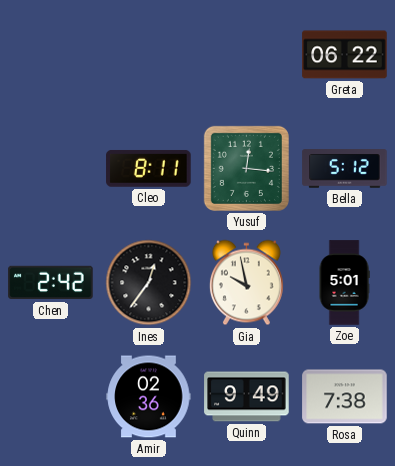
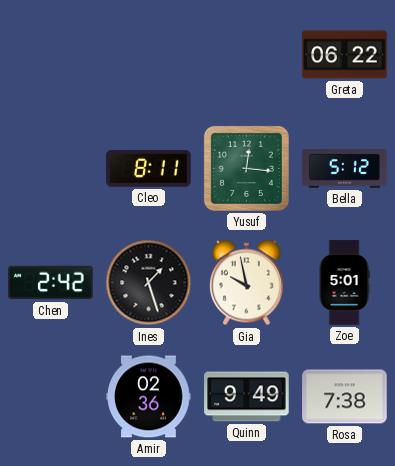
Ines: 12:36 -> 1:27 (149, 283)
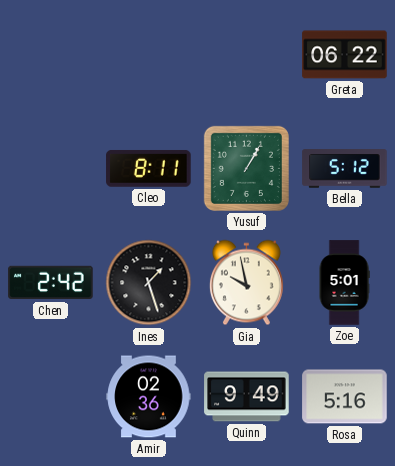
Yusuf: 12:16 -> 1:05 (246, 168)
Rosa: 7:38 -> 5:16 (345, 397)
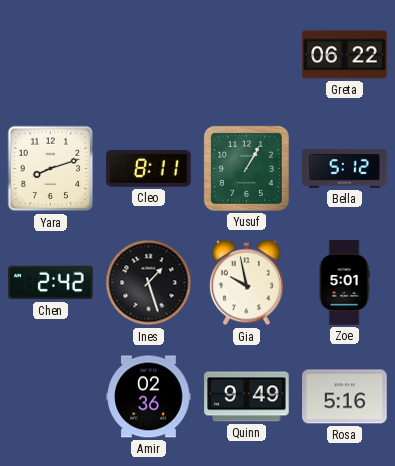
Yara: none -> 8:12 (51, 169)
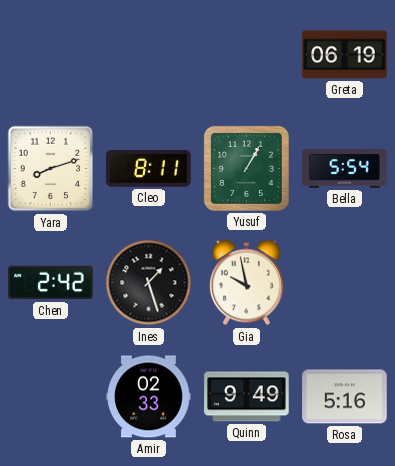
Greta: 06:22 -> 06:19 (345, 55)
Bella: 5:12 -> 5:54 (345, 169)
Zoe: 5:01 -> none (344, 283)
Amir: 02:36 -> 02:33 (149, 397)
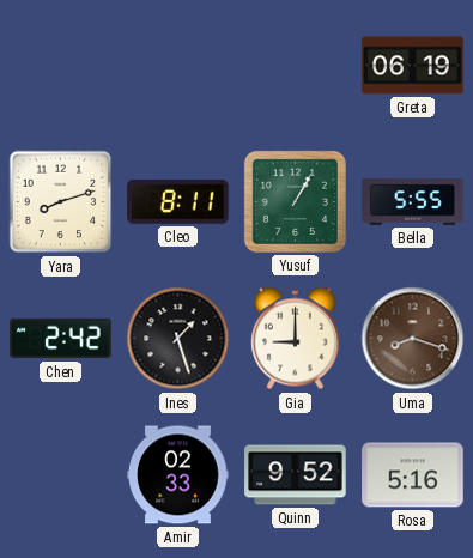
Bella: 5:54 -> 5:55 (413, 202)
Gia: 9:58 -> 9:00 (295, 339)
Uma: none -> 8:18 (413, 339)
Quinn: 9:49 -> 9:52 (296, 475)
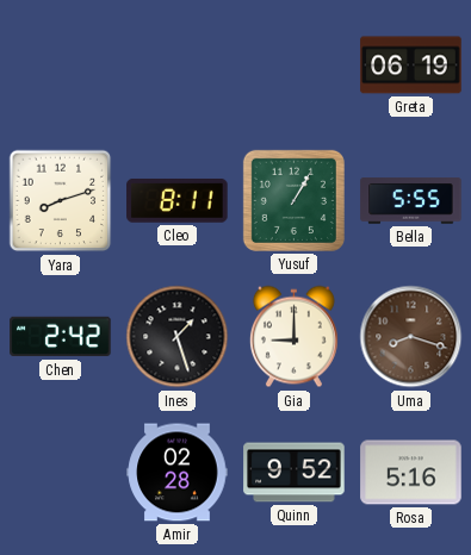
Amir: 02:33 -> 02:28 (178, 473)
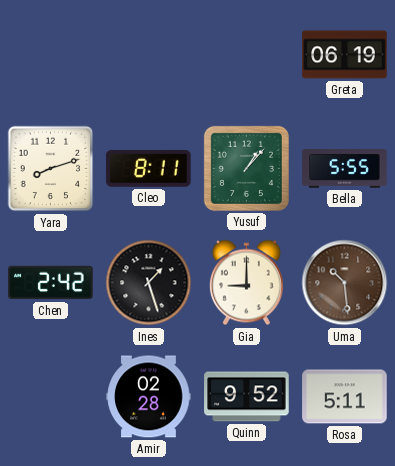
Yusuf: 1:05 -> 1:07 (246, 168)
Uma: 8:18 -> 10:29 (345, 283)
Rosa: 5:16 -> 5:11 (345, 397)
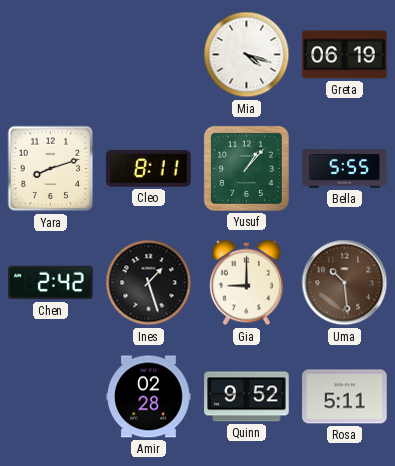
Mia: none -> 4:18 (247, 55)
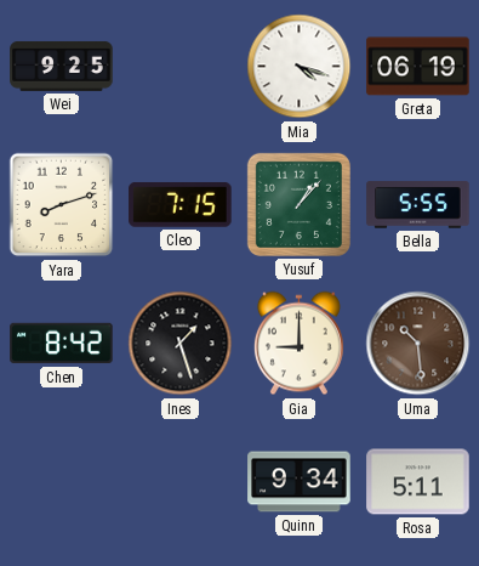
Wei: none -> 9:25 (62, 66)
Cleo: 8:11 -> 7:15 (181, 204)
Chen: 2:42 -> 8:42 (62, 344)
Amir: 02:28 -> none (149, 397)
Quinn: 9:52 -> 9:34 (300, 482)
